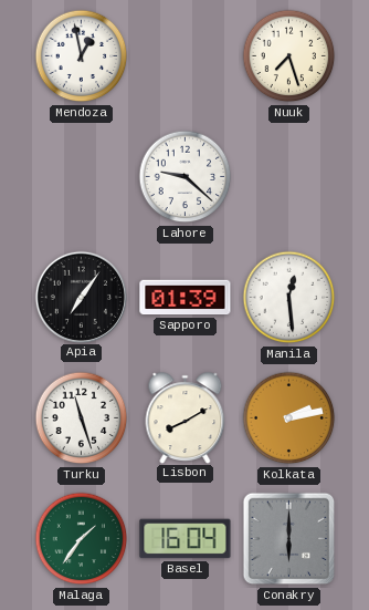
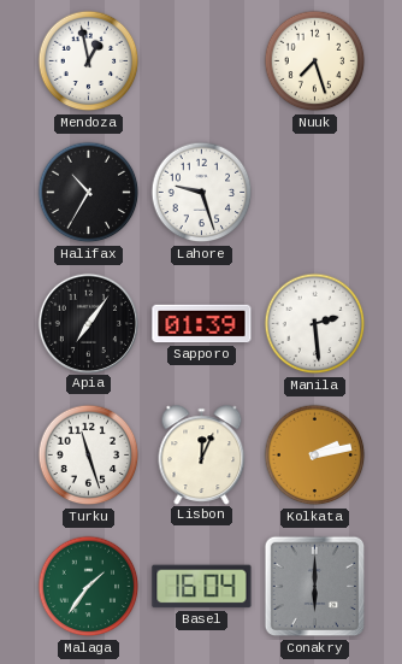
Halifax: none -> 10:35 (89, 193)
Lahore: 9:22 -> 9:27 (202, 193)
Manila: 12:29 -> 2:29 (315, 324)
Lisbon: 8:10 -> 12:04 (202, 454)
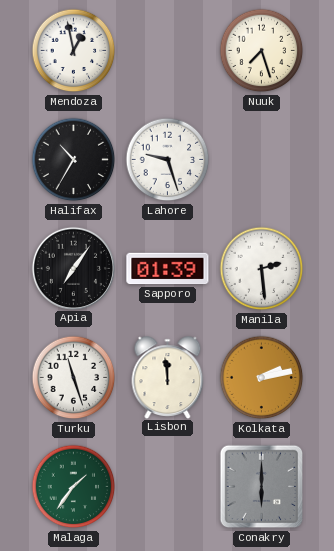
Lisbon: 12:04 -> 11:59 (168, 377)
Basel: 16:04 -> none (202, 587)
